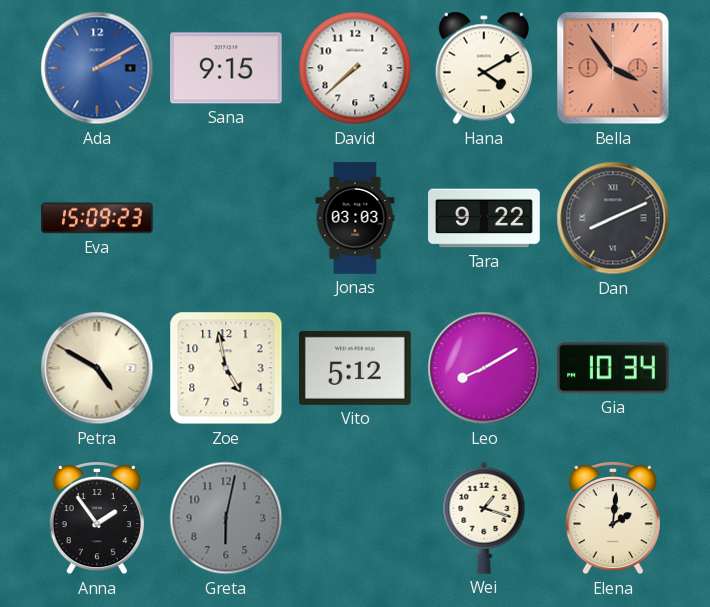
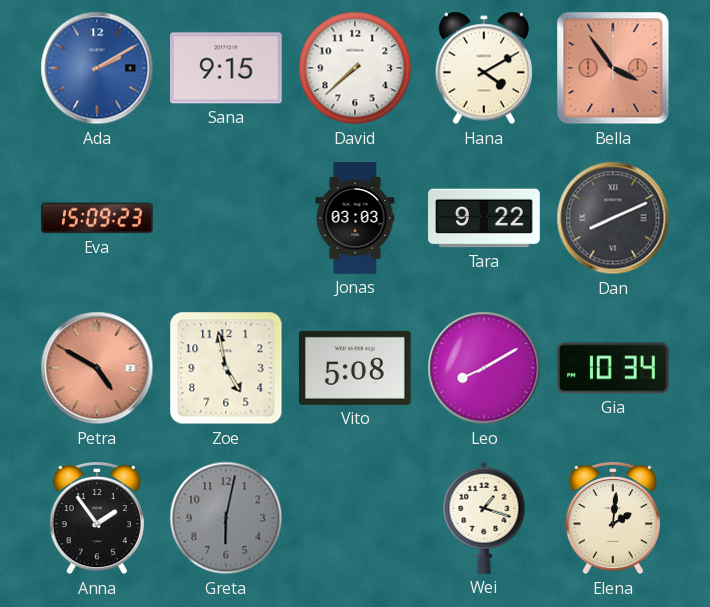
Petra dial: cream -> salmon (97, 368)
Vito: 5:12 -> 5:08 (356, 368)
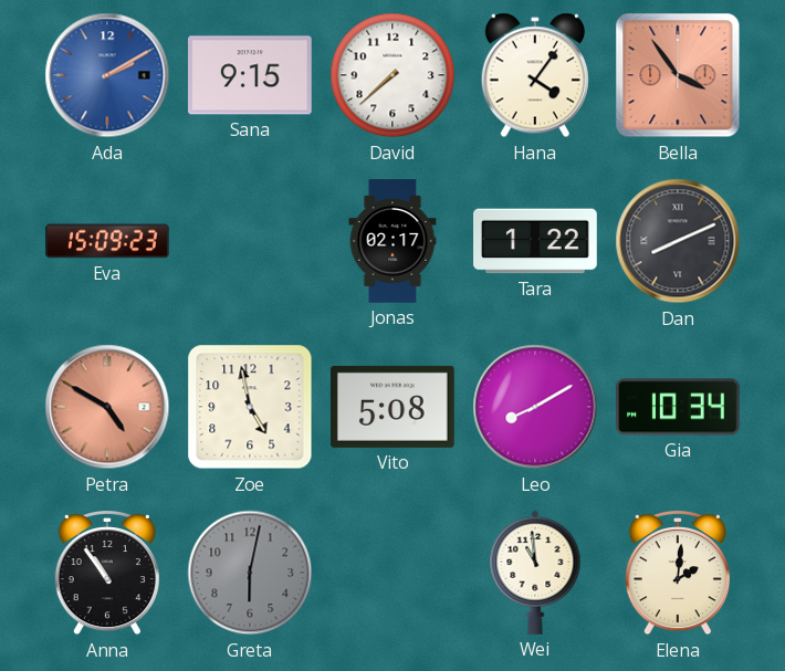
Hana: 4:10 -> 4:06 (535, 75)
Jonas: 03:03 -> 02:17 (393, 241)
Tara: 9:22 -> 1:22 (535, 241)
Anna: 1:54 -> 10:54 (107, 573)
Wei: 1:18 -> 10:59 (535, 573)
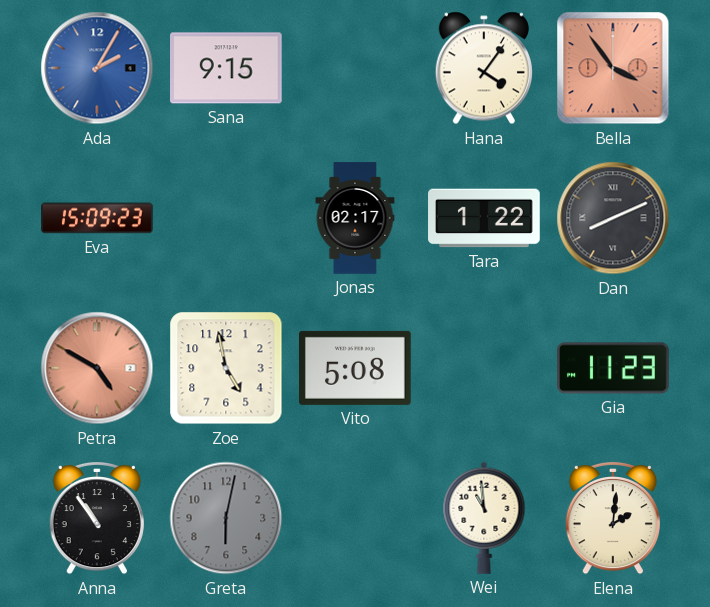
Ada: 2:10 -> 2:05 (97, 68)
David: 7:38 -> none (393, 75)
Leo: 8:10 -> none (535, 407)
Gia: 10:34 -> 11:23 (614, 368)
